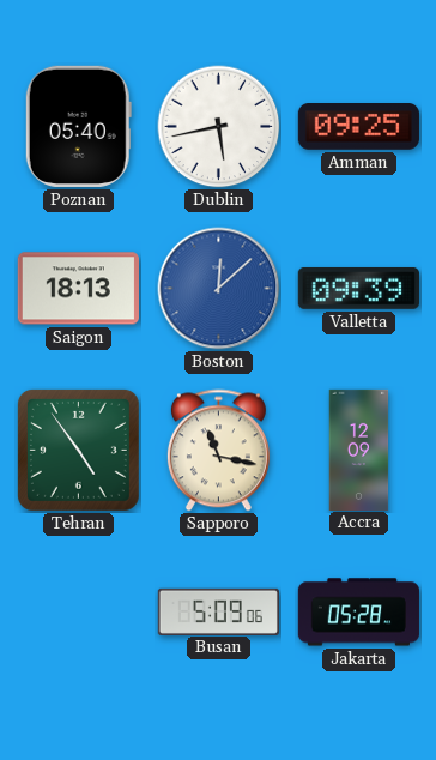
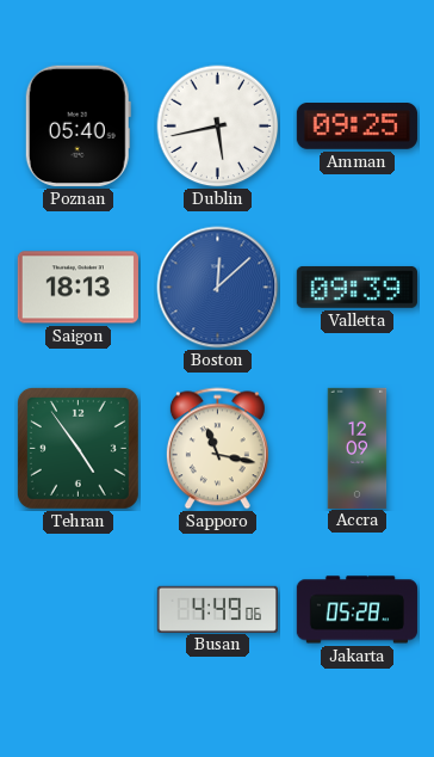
Busan: 5:09 -> 4:49 (217, 609)
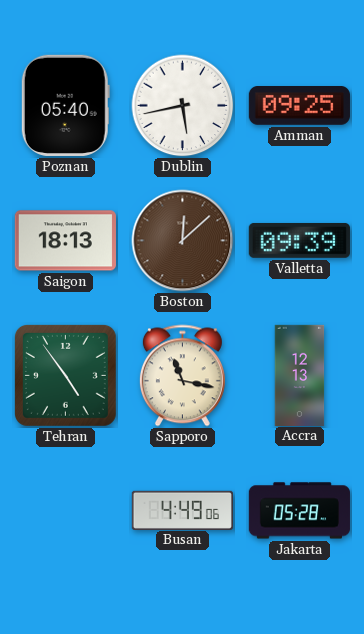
Boston dial: blue -> brown (183, 241)
Accra: 12:09 -> 12:13 (300, 375)
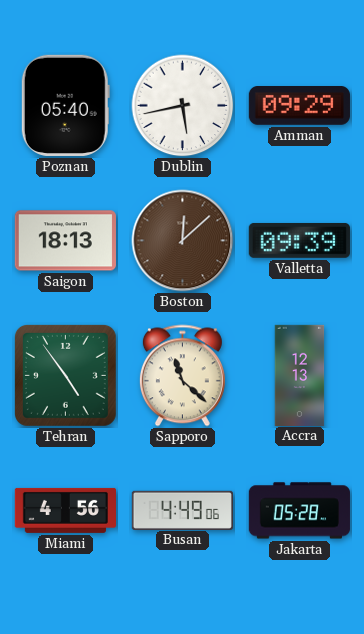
Amman: 09:25 -> 09:29 (299, 106)
Sapporo: 11:17 -> 11:22 (182, 376)
Miami: none -> 4:56 (65, 510)
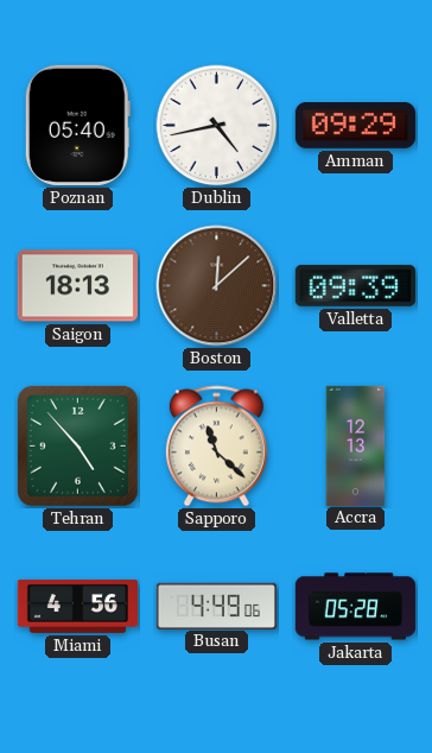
Dublin: 5:43 -> 4:43 (217, 126)
Tehran: 4:54 -> 4:53 (77, 445)
